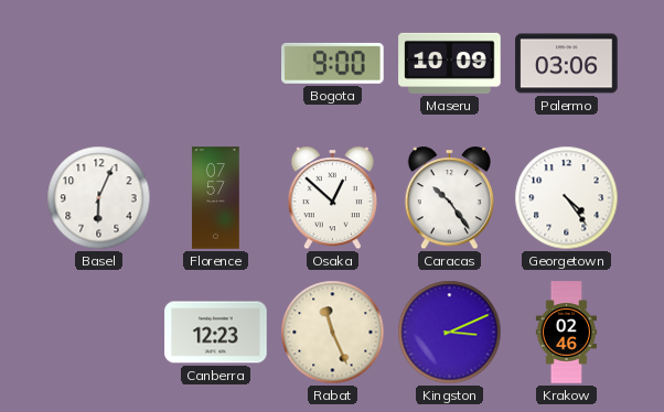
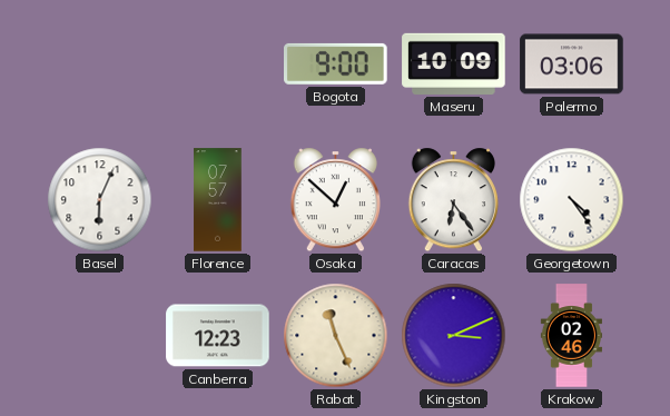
Caracas: 10:24 -> 6:24 (453, 200)
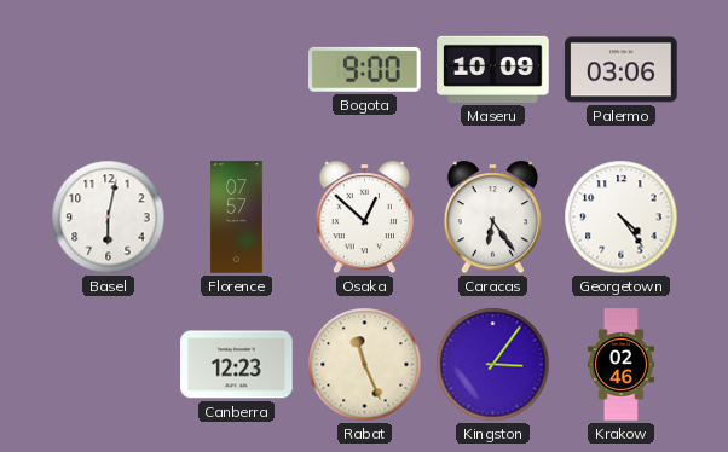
Basel: 6:04 -> 6:02 (109, 218)
Kingston: 3:11 -> 3:06 (493, 365)
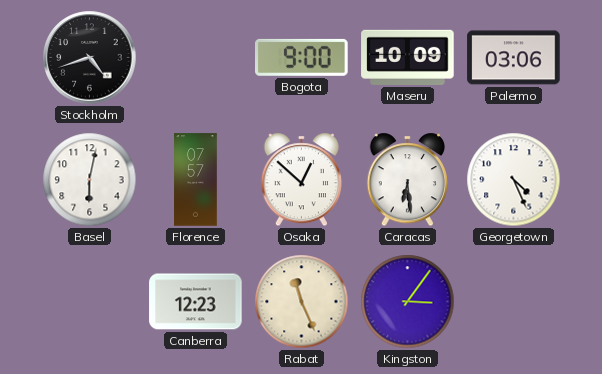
Stockholm: none -> 4:42 (90, 58)
Caracas: 6:24 -> 6:29 (407, 180)
Georgetown: 4:24 -> 4:26 (514, 180)
Krakow: 02:46 -> none (620, 365)
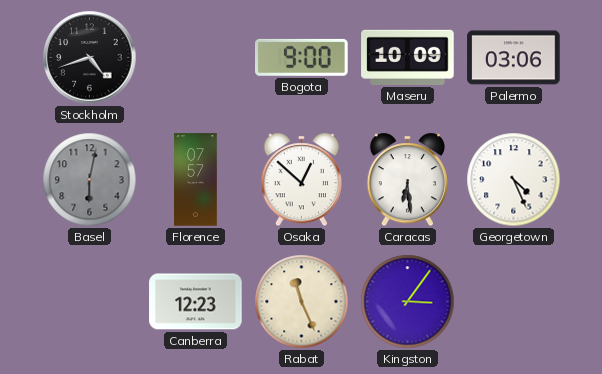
Basel dial: white -> grey (90, 180)
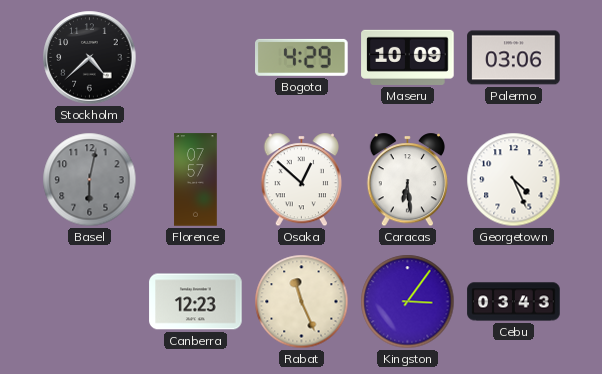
Stockholm: 4:42 -> 4:38 (90, 58)
Bogota: 9:00 -> 4:29 (302, 57)
Cebu: none -> 03:43 (514, 302)
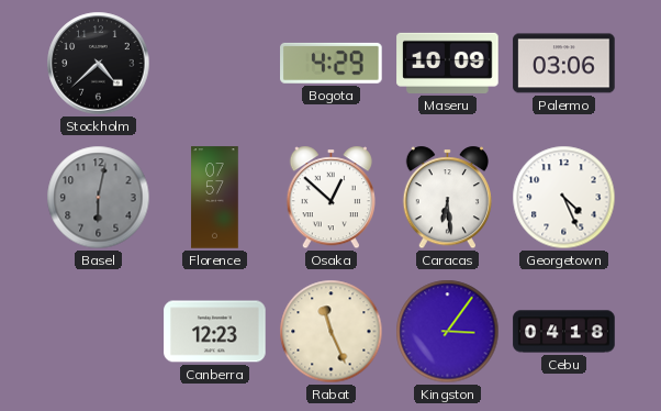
Cebu: 03:43 -> 04:18 (564, 332)
